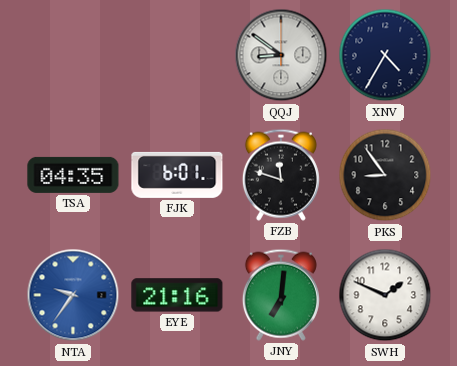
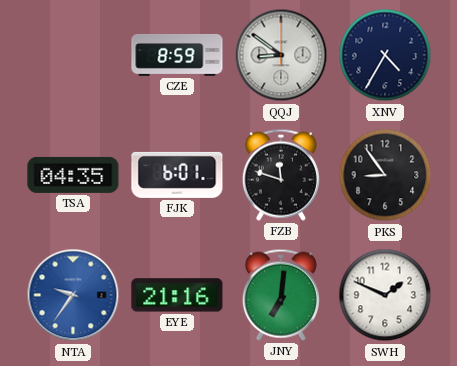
CZE: none -> 8:59 (177, 55)
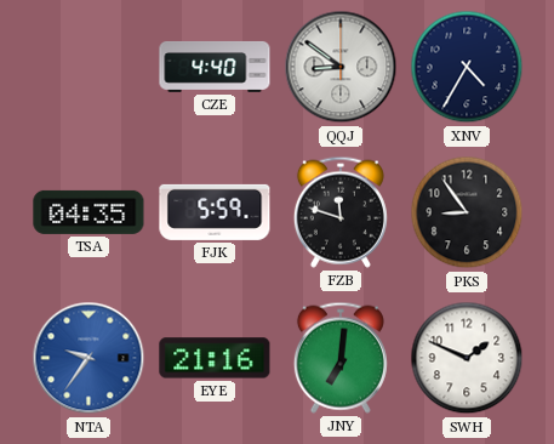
CZE: 8:59 -> 4:40 (215, 67)
FJK: 6:01 -> 5:59 (215, 212)
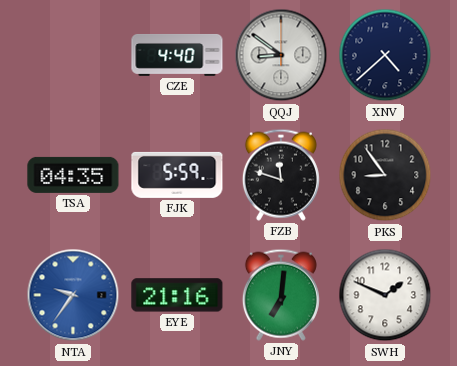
XNV: 4:35 -> 4:38 (385, 55)
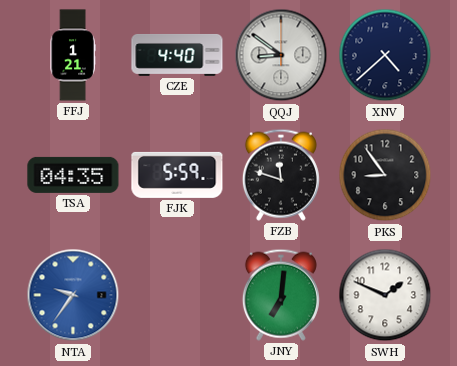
FFJ: none -> 1:21 (73, 55)
EYE: 21:16 -> none (177, 295)
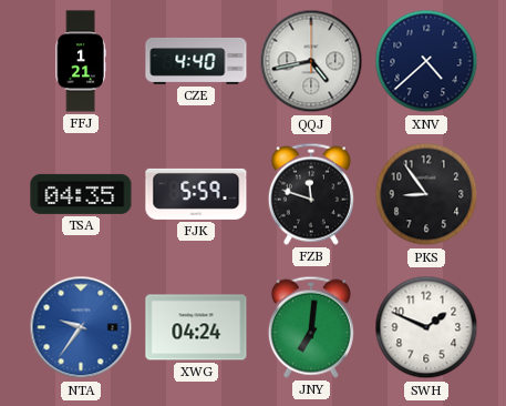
QQJ: 8:51 -> 4:43 (311, 61)
XWG: none -> 04:24 (196, 327)
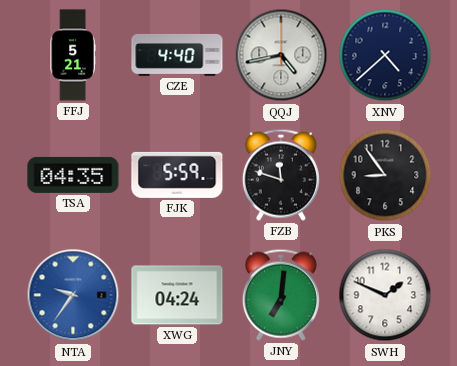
FFJ: 1:21 -> 5:21 (73, 55)
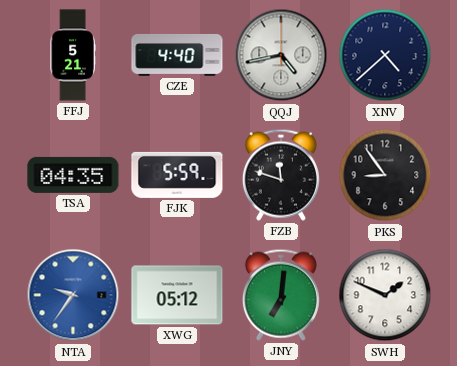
XWG: 04:24 -> 05:12 (177, 295)
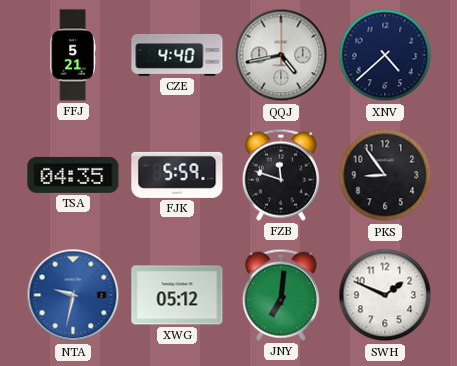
NTA: 9:36 -> 9:32 (73, 295)
